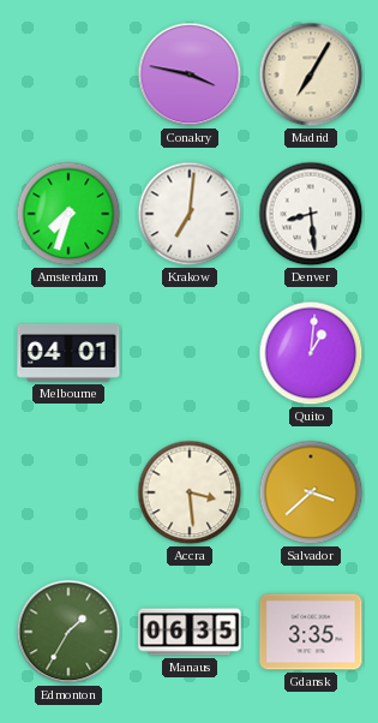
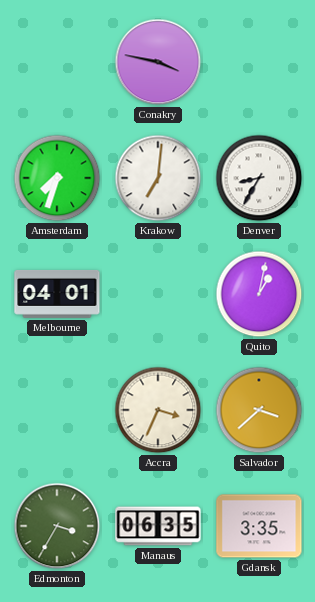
Madrid: 7:05 -> none (311, 74)
Denver: 8:29 -> 8:35 (259, 178)
Quito: 1:01 -> 1:02 (259, 294)
Accra: 3:29 -> 3:34 (158, 410)
Edmonton: 1:35 -> 3:35 (57, 526)
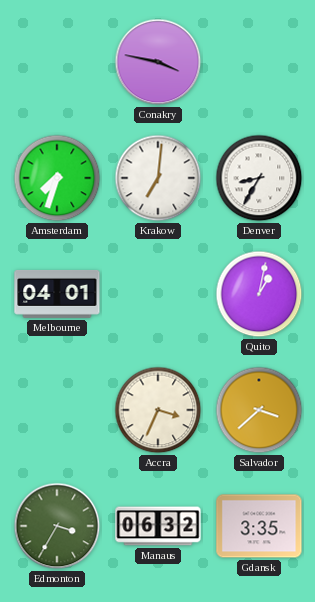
Manaus: 06:35 -> 06:32 (158, 526)
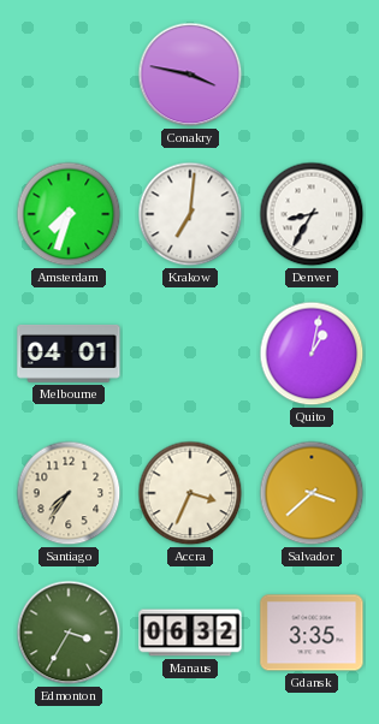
Santiago: none -> 7:36 (69, 493)
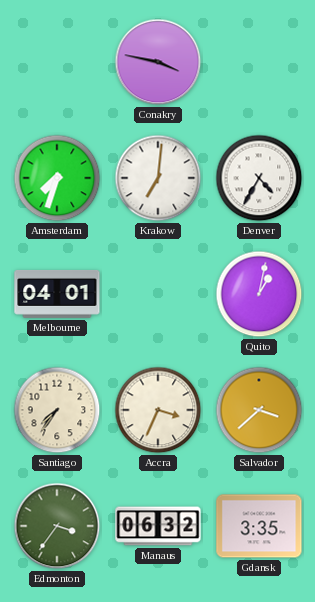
Denver: 8:35 -> 4:35 (259, 178)
Edmonton: 3:35 -> 3:36 (57, 526)
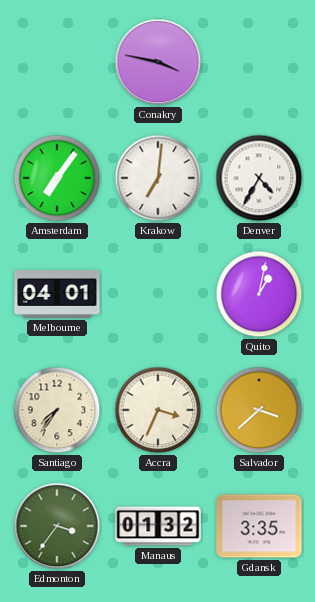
Amsterdam: 7:33 -> 7:06 (57, 178)
Manaus: 06:32 -> 01:32 (158, 526)
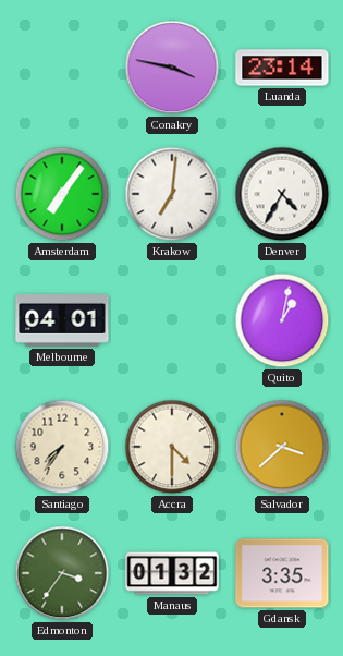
Luanda: none -> 23:14 (282, 68)
Accra: 3:34 -> 4:30 (172, 447)
